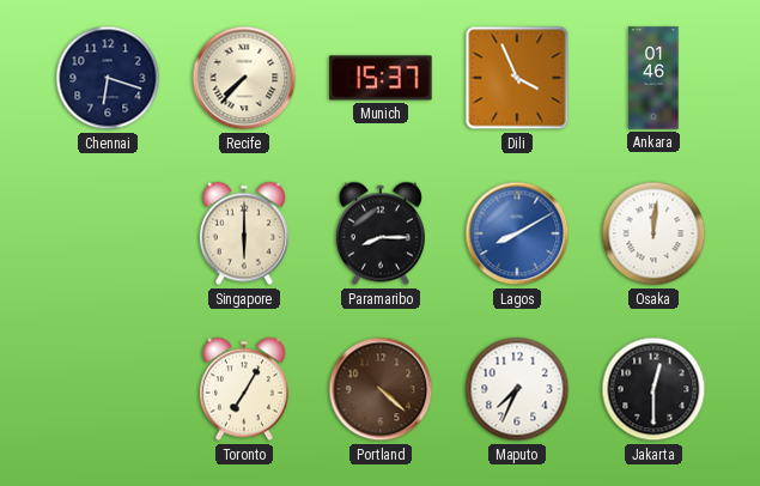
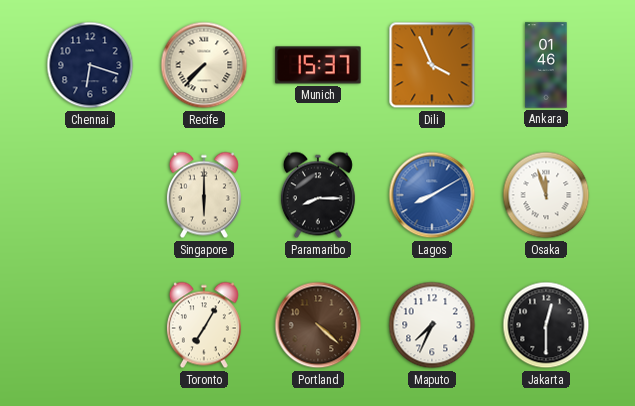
Osaka: 12:01 -> 11:57 (546, 195)
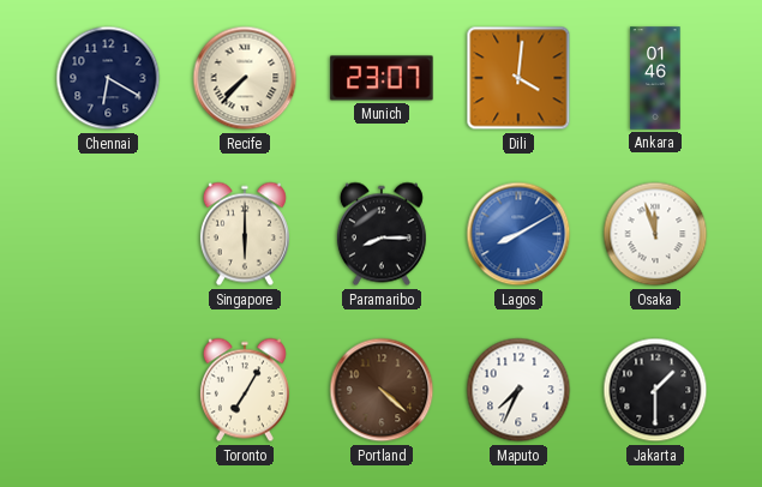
Chennai: 6:18 -> 6:20 (108, 78)
Munich: 15:37 -> 23:07 (382, 78)
Dili: 3:56 -> 4:01 (518, 78)
Jakarta: 12:30 -> 1:30 (655, 390)
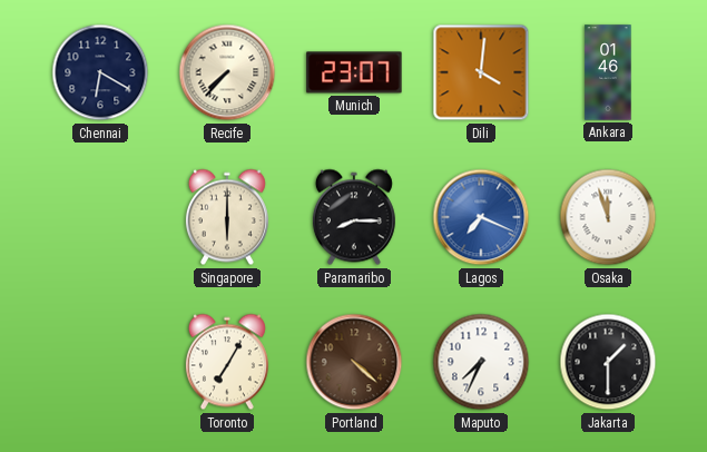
Lagos: 8:10 -> 7:19 (481, 217)
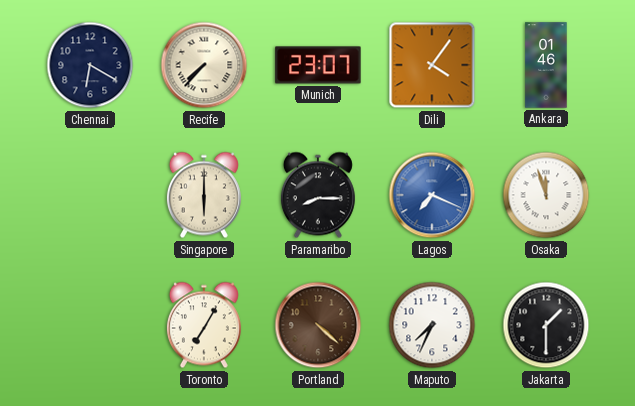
Dili: 4:01 -> 4:06 (432, 65)
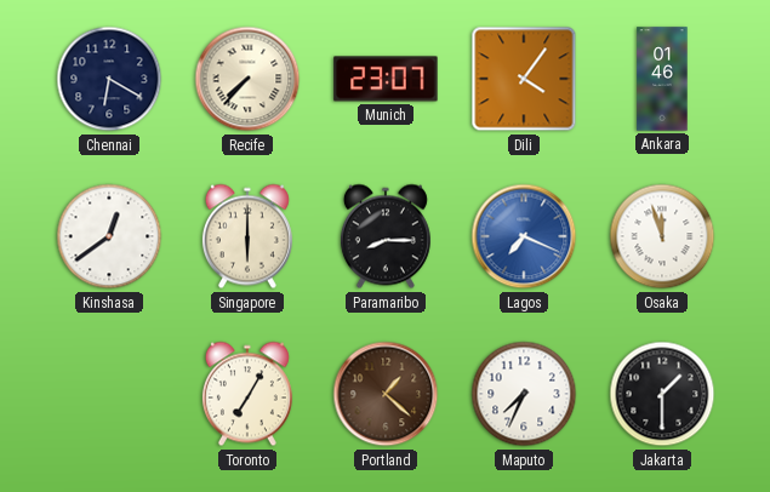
Kinshasa: none -> 12:39 (109, 236)
Portland: 4:22 -> 1:22 (386, 394)
